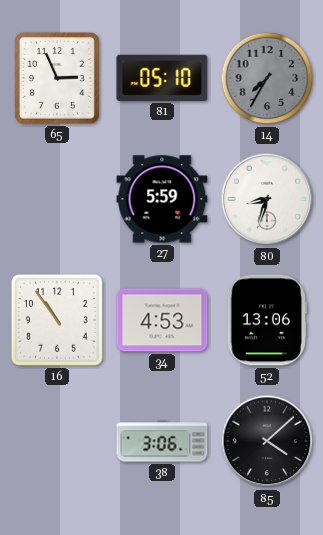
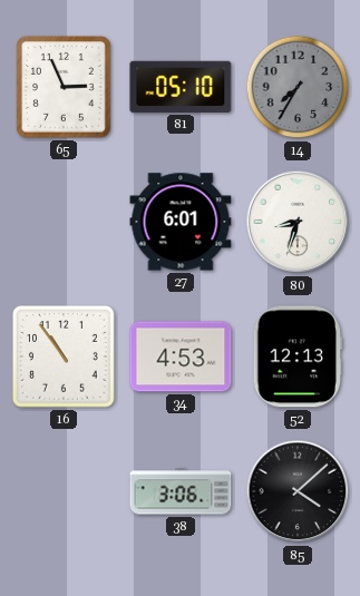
27: 5:59 -> 6:01 (181, 222)
52: 13:06 -> 12:13 (298, 356)
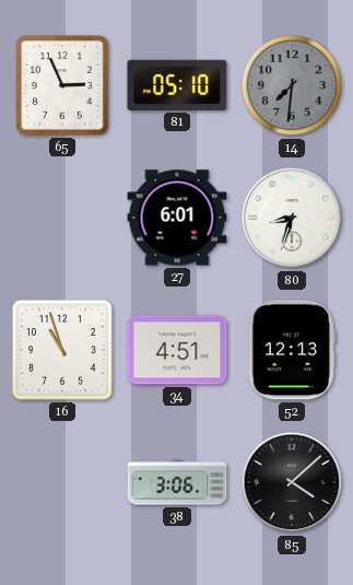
14: 7:35 -> 7:31 (292, 85)
16: 10:54 -> 10:57 (63, 351)
34: 4:53 -> 4:51 (177, 350)
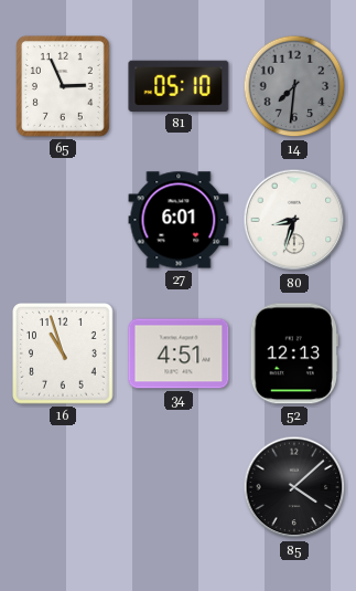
38: 3:06 -> none (177, 482)
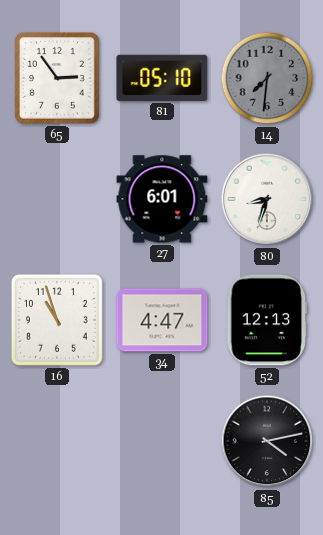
65: 2:56 -> 2:54 (58, 79)
34: 4:51 -> 4:47 (162, 320)
85: 4:08 -> 4:13 (267, 441)
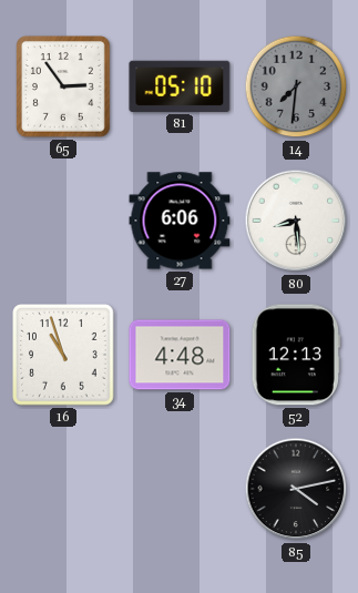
27: 6:01 -> 6:06 (180, 221)
80: 8:33 -> 8:29 (296, 221)
34: 4:47 -> 4:48 (180, 355)
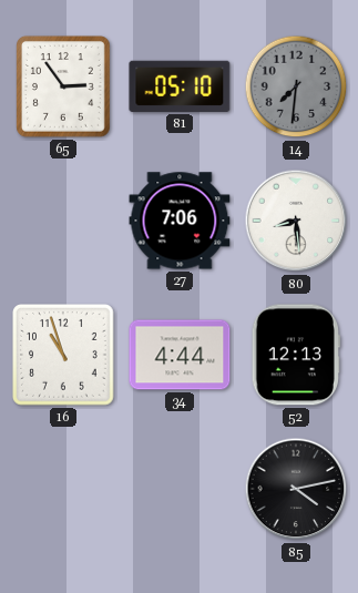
27: 6:06 -> 7:06 (180, 221)
34: 4:48 -> 4:44 (180, 355)
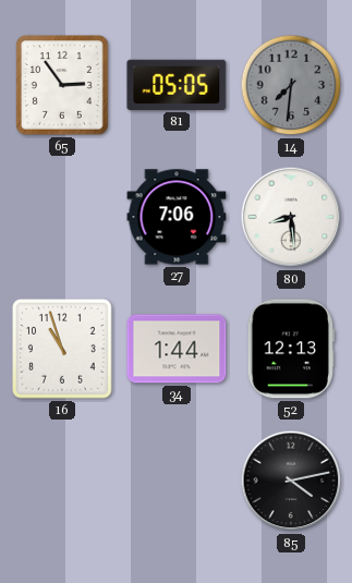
81: 05:10 -> 05:05 (177, 85)
34: 4:44 -> 1:44 (177, 349)
